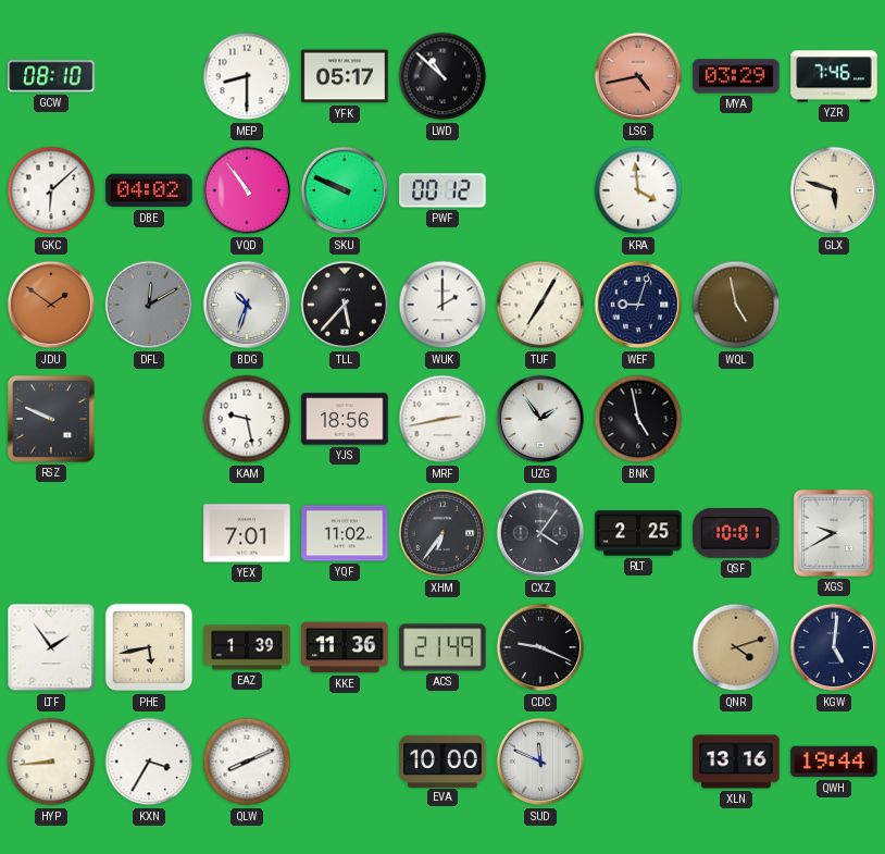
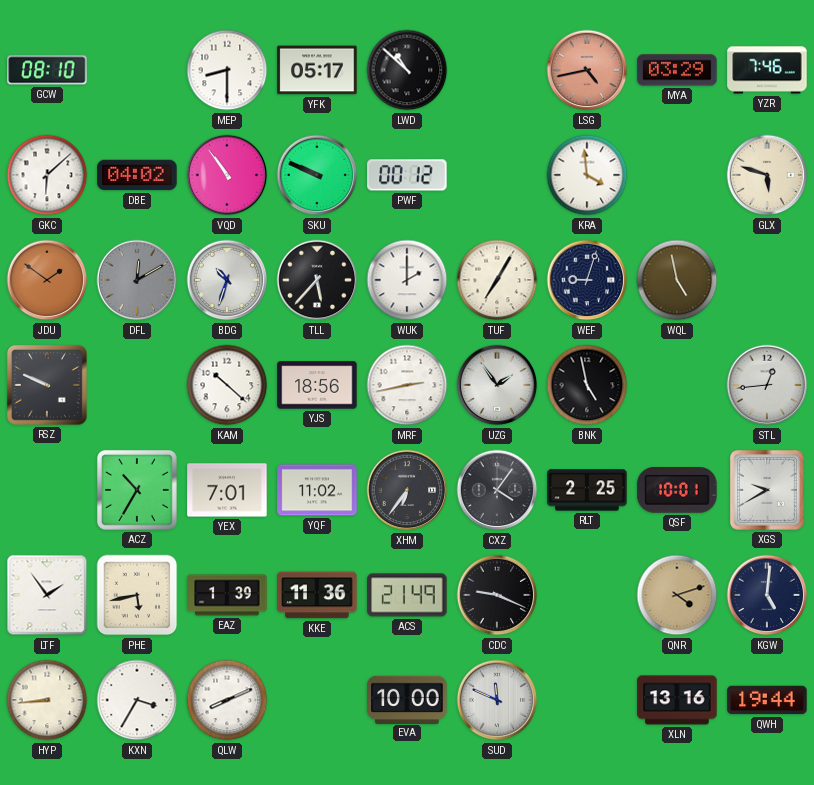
KAM: 9:28 -> 10:22 (227, 385)
STL: none -> 12:44 (767, 385)
ACZ: none -> 10:35 (137, 490)
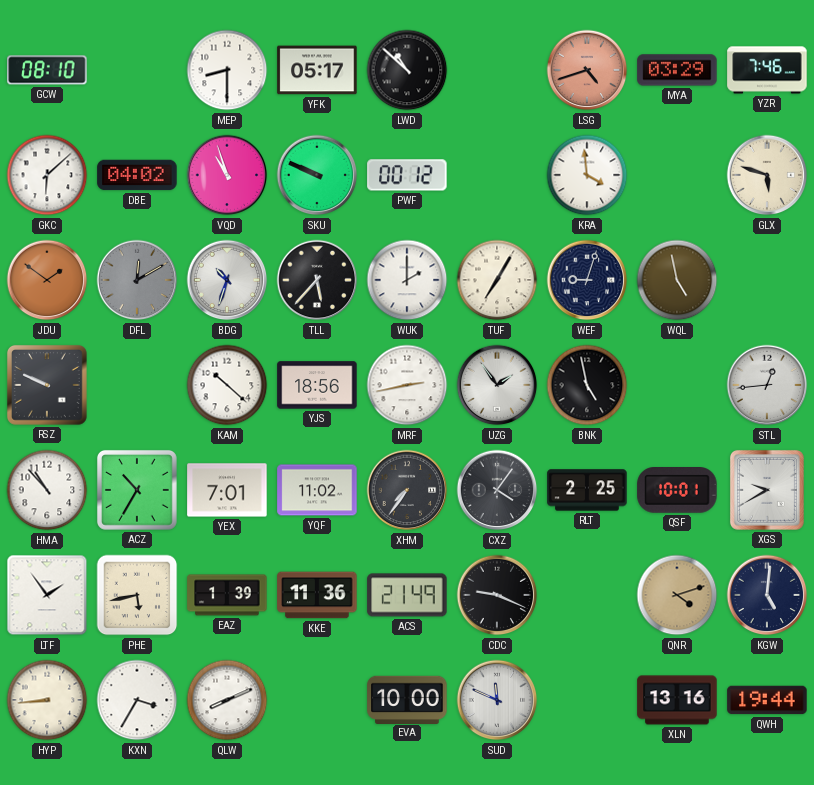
LSG: 4:43 -> 4:42 (587, 70)
VQD: 10:54 -> 10:57 (227, 175)
HMA: none -> 10:53 (47, 490)
XHM: 6:36 -> 7:36 (407, 490)
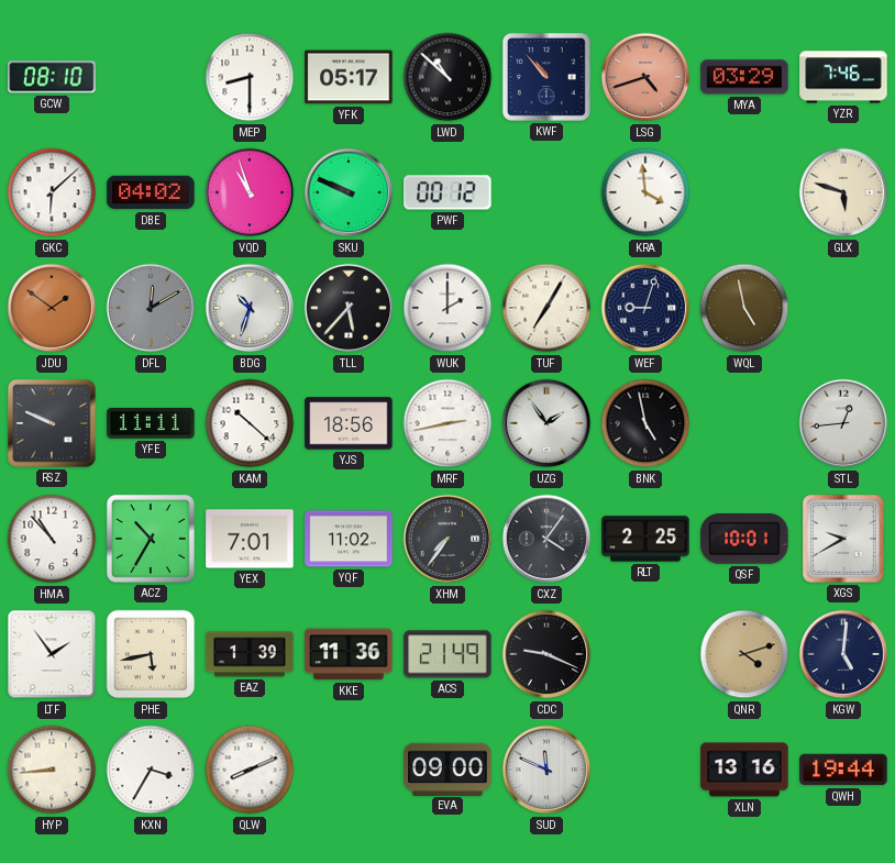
KWF: none -> 10:53 (546, 77)
YFE: none -> 11:11 (151, 423)
EVA: 10:00 -> 09:00 (448, 768)
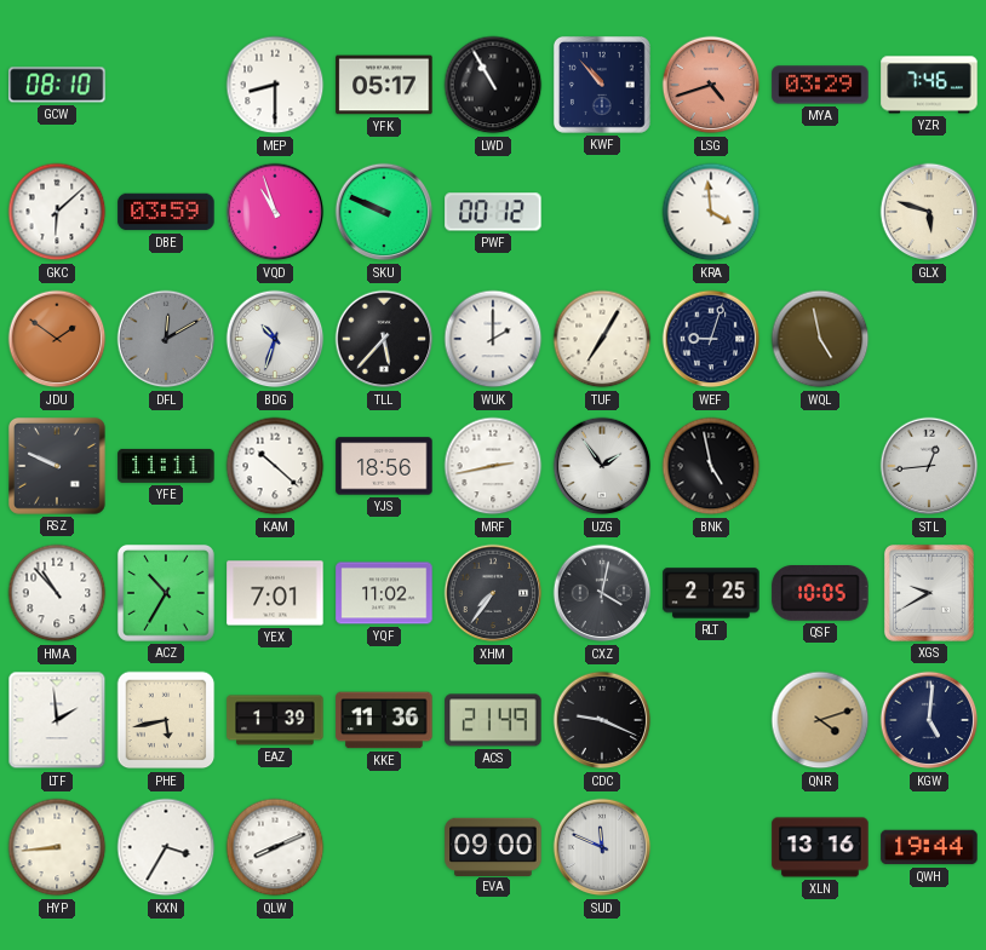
LWD: 10:52 -> 10:55 (493, 85)
DBE: 04:02 -> 03:59 (166, 212)
CXZ: 4:06 -> 4:02 (602, 593)
QSF: 10:01 -> 10:05 (820, 594)
LTF: 1:54 -> 1:59 (57, 720)
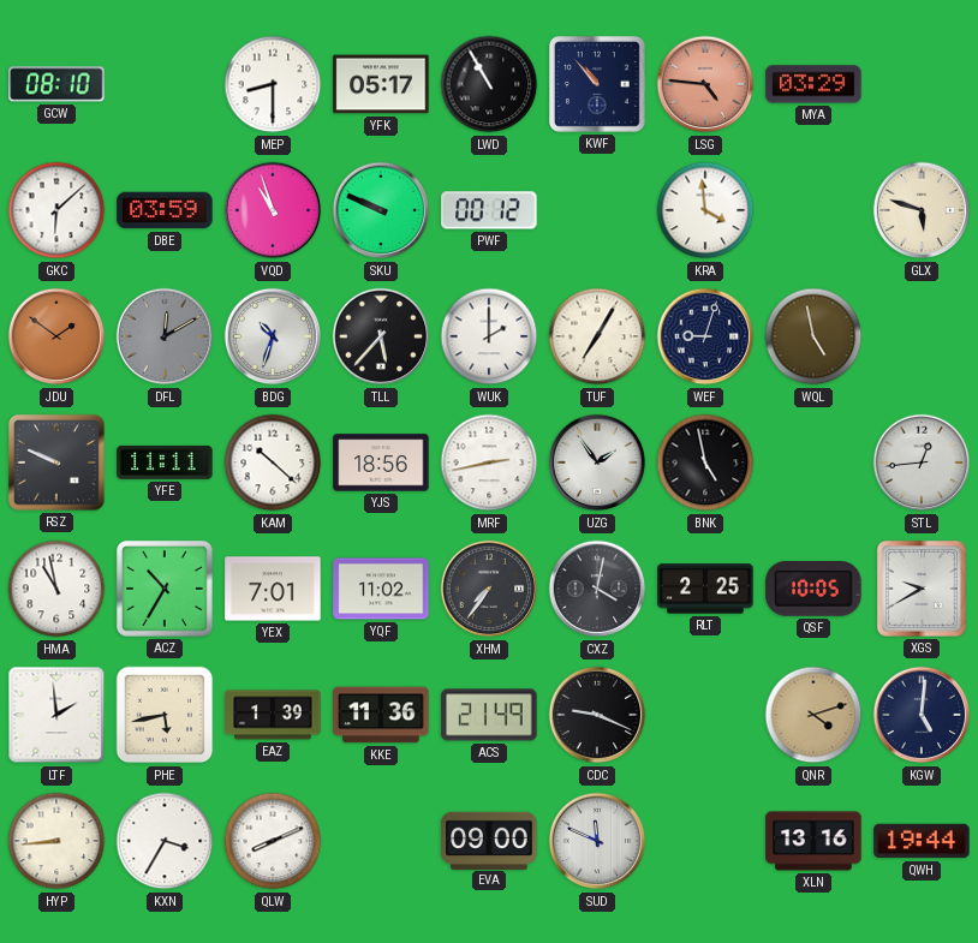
LSG: 4:42 -> 4:46 (705, 84)
YZR: 7:46 -> none (929, 85)
HMA: 10:53 -> 10:58 (56, 589)
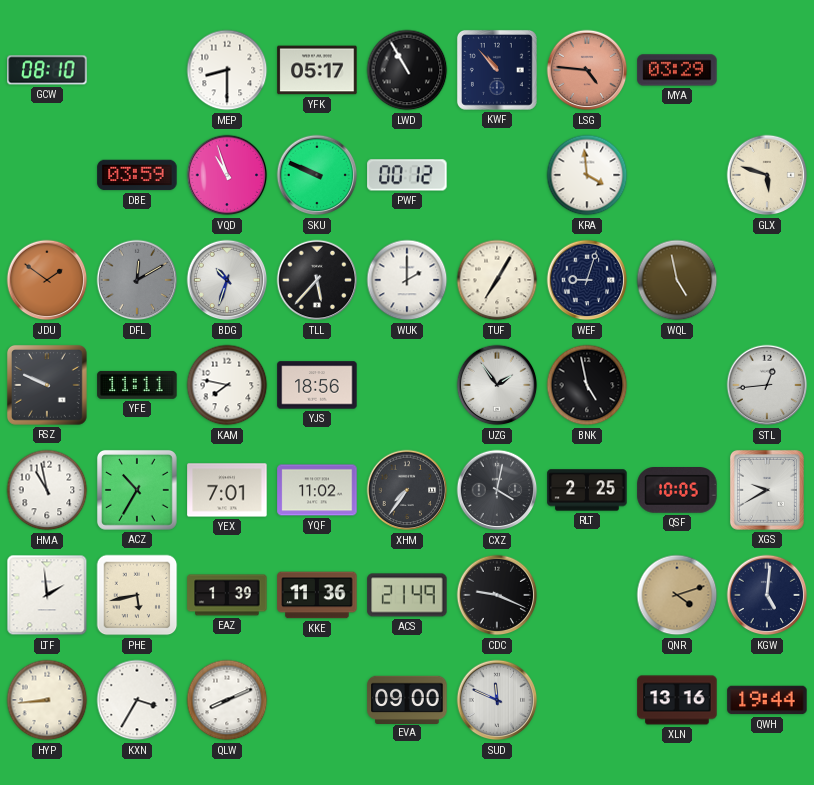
GKC: 6:08 -> none (56, 210)
KAM: 10:22 -> 7:47 (227, 385)
MRF: 2:43 -> none (489, 462)
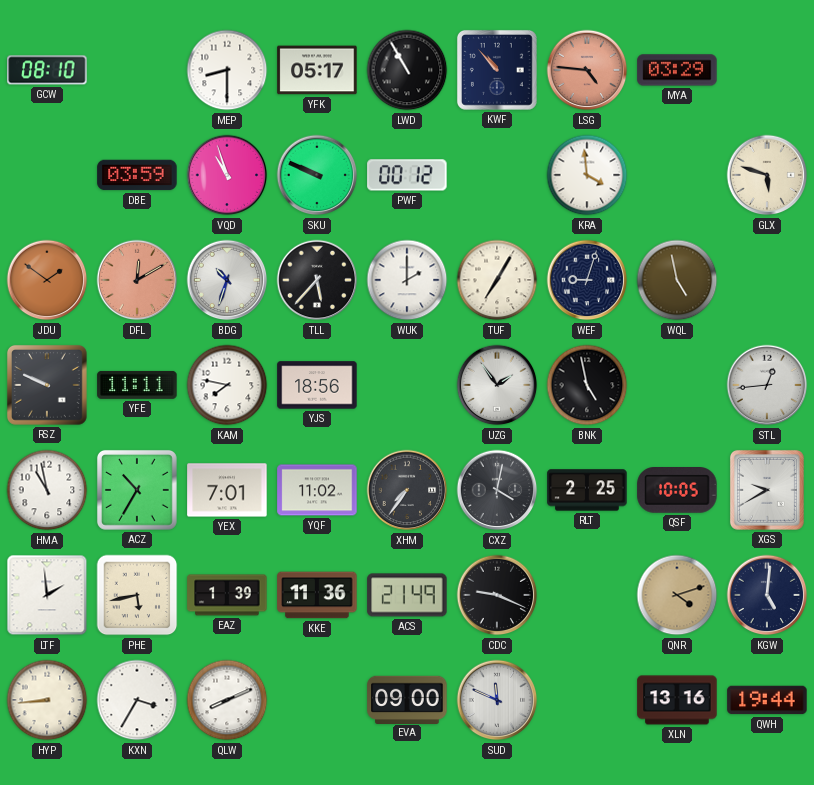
DFL dial: grey -> salmon (137, 280)
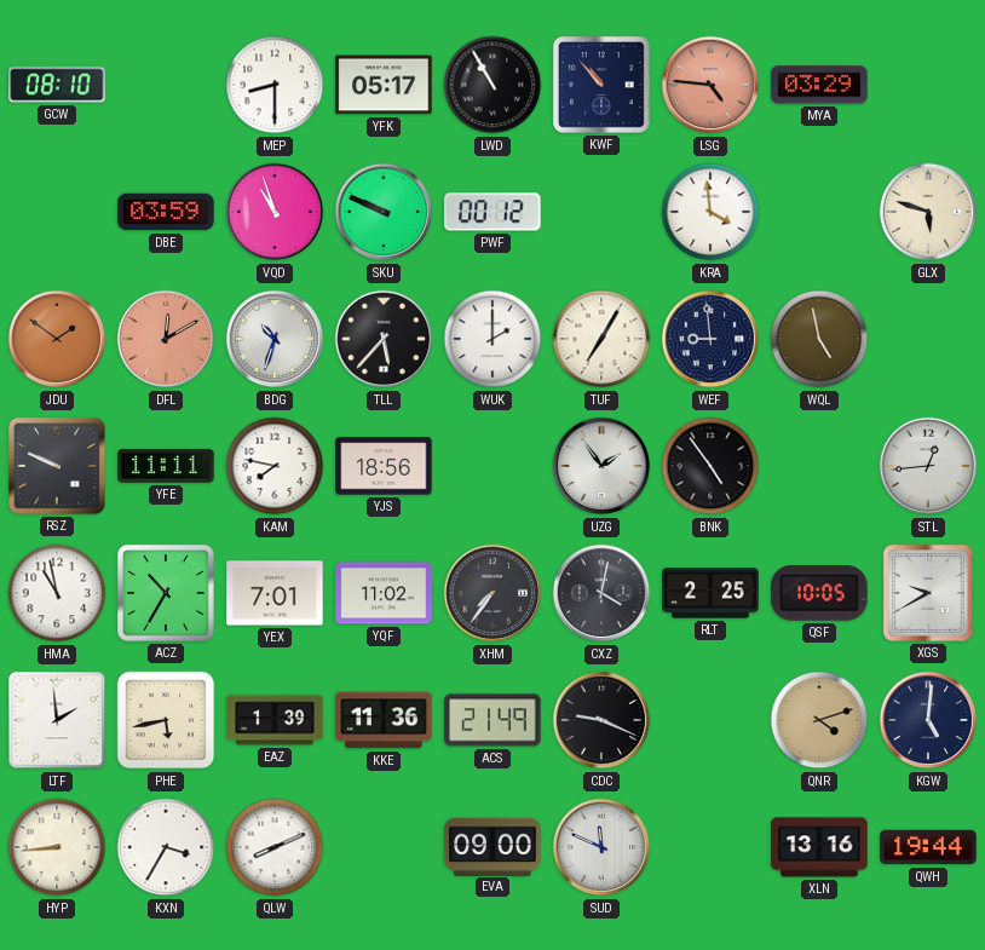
WEF: 9:03 -> 8:59 (710, 339)
BNK: 4:58 -> 4:54 (710, 466)
